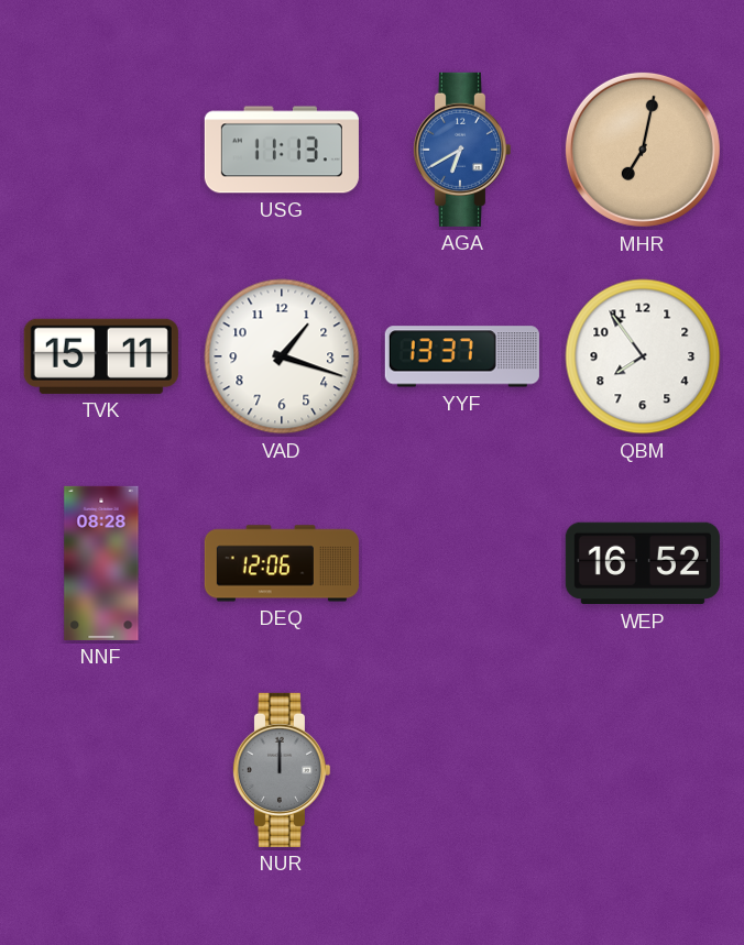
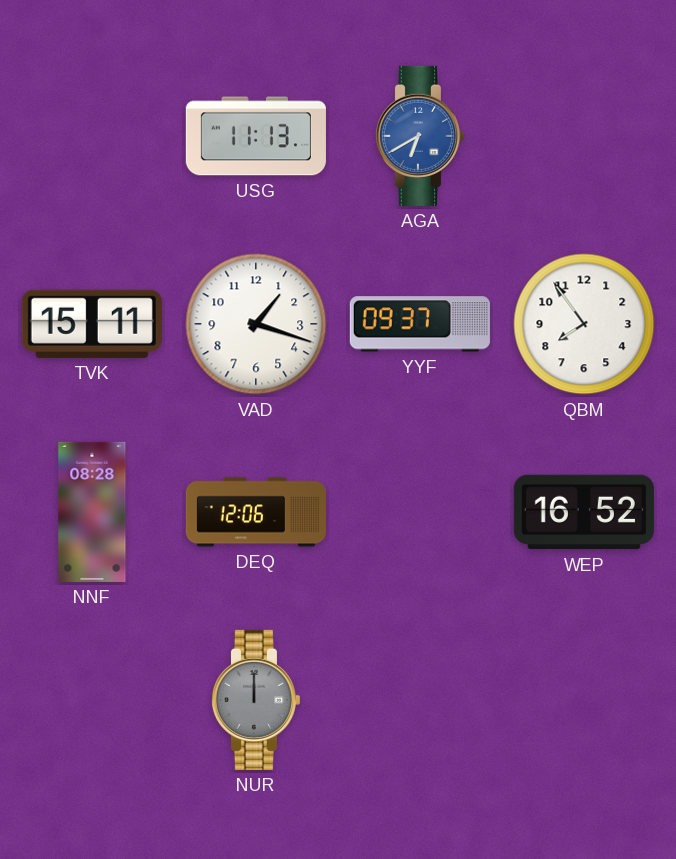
MHR: 7:02 -> none (643, 150)
YYF: 13:37 -> 09:37 (420, 324)
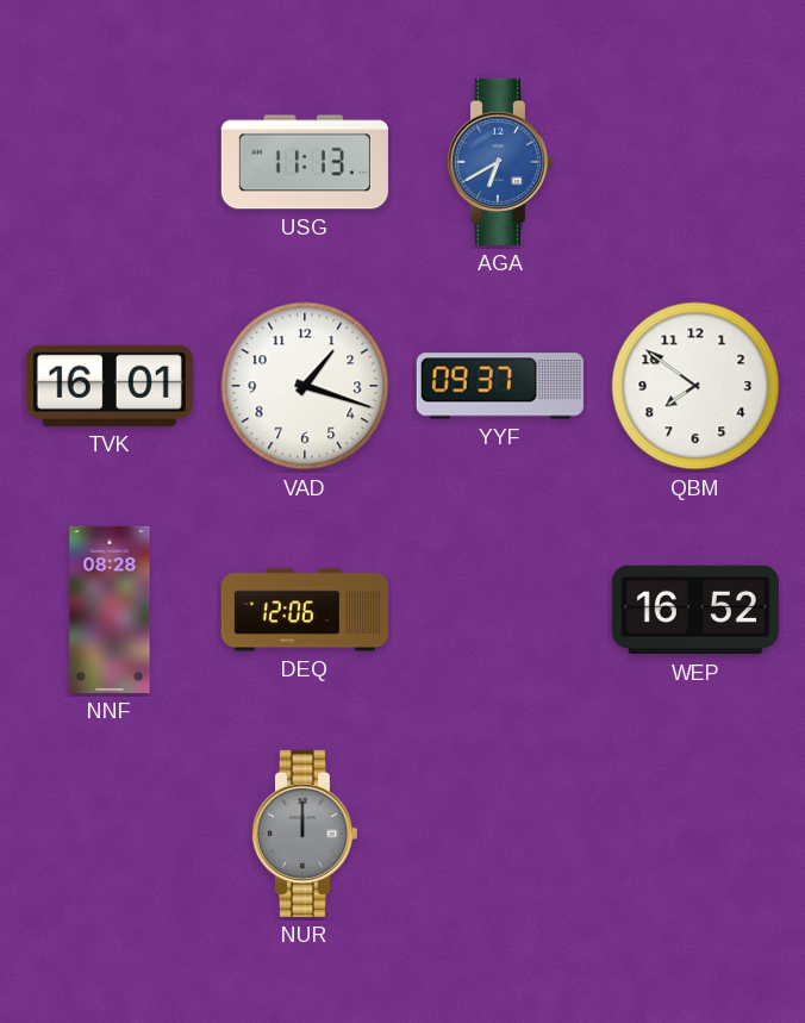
TVK: 15:11 -> 16:01 (110, 386)
QBM: 7:54 -> 7:51 (695, 386)
